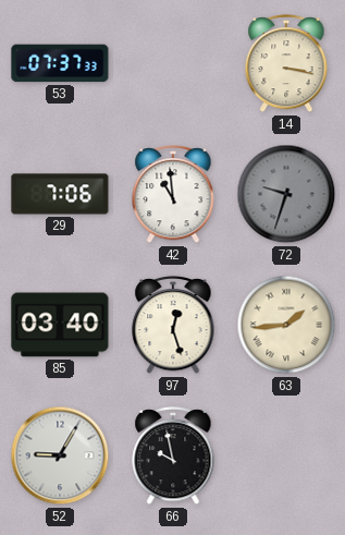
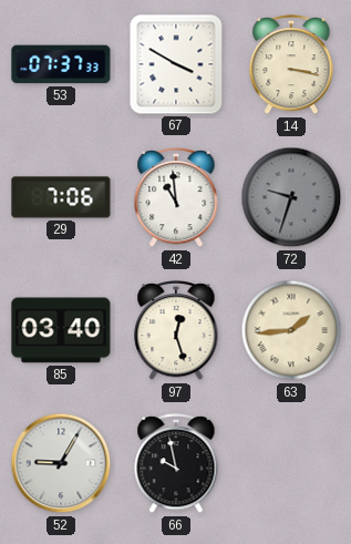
67: none -> 3:50 (176, 64)
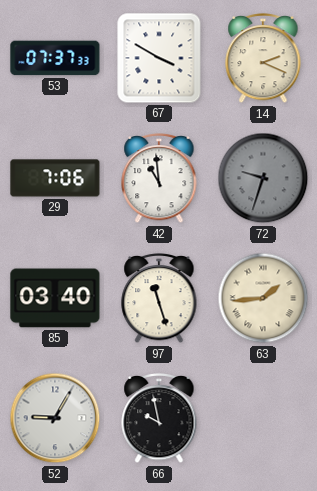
14: 3:17 -> 2:19 (263, 58)
97: 12:27 -> 11:27 (159, 298)
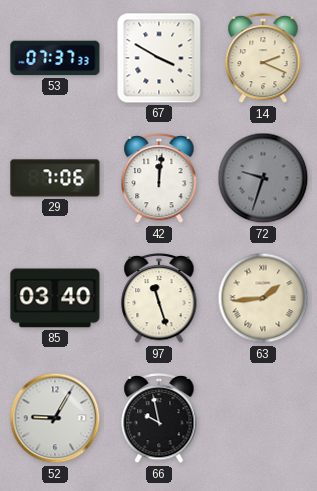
42: 10:59 -> 12:01 (159, 178)
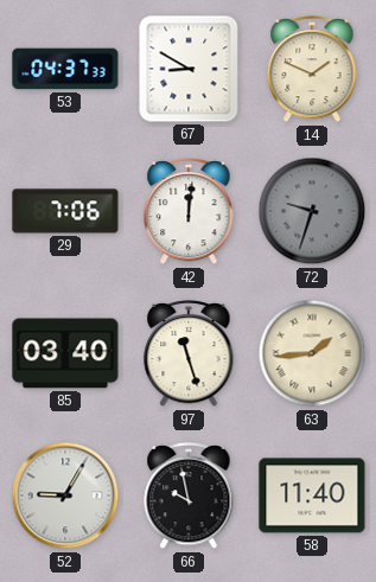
53: 07:37 -> 04:37 (65, 69)
67: 3:50 -> 8:50 (189, 69)
14: 2:19 -> 1:49 (312, 69)
58: none -> 11:40 (312, 495)
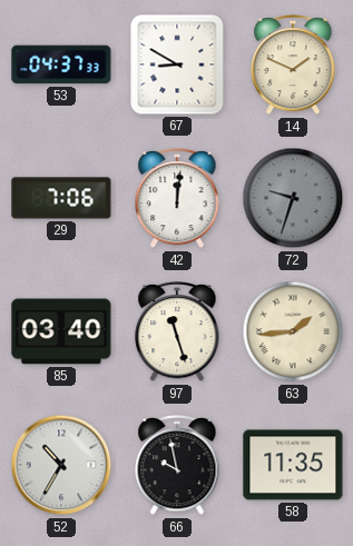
52: 9:05 -> 10:35 (61, 465)
58: 11:40 -> 11:35 (293, 465)
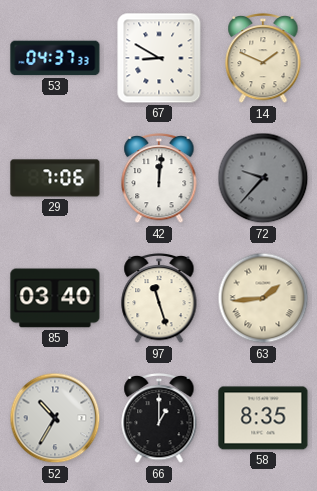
72: 9:33 -> 9:37 (263, 178)
66: 9:58 -> 1:00 (159, 418)
58: 11:35 -> 8:35 (263, 418)
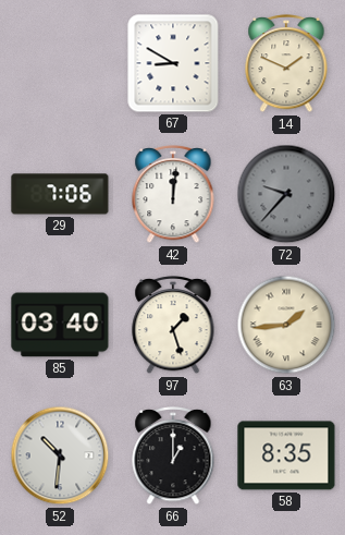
53: 04:37 -> none (55, 58)
97: 11:27 -> 1:27 (173, 325)
52: 10:35 -> 10:31 (60, 455)
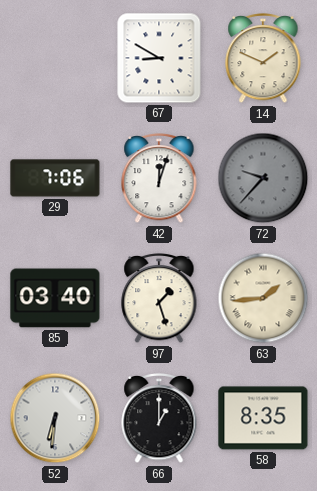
42: 12:01 -> 12:03 (159, 178)
52: 10:31 -> 6:31 (55, 418)
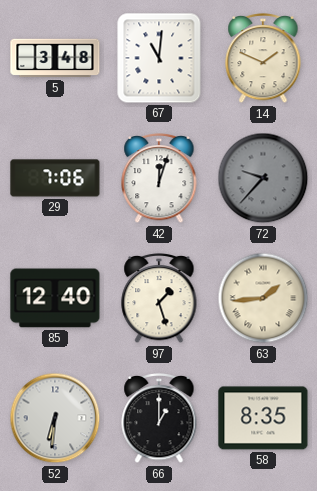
5: none -> 3:48 (55, 58)
67: 8:50 -> 11:01 (159, 58)
85: 03:40 -> 12:40 (55, 298)
